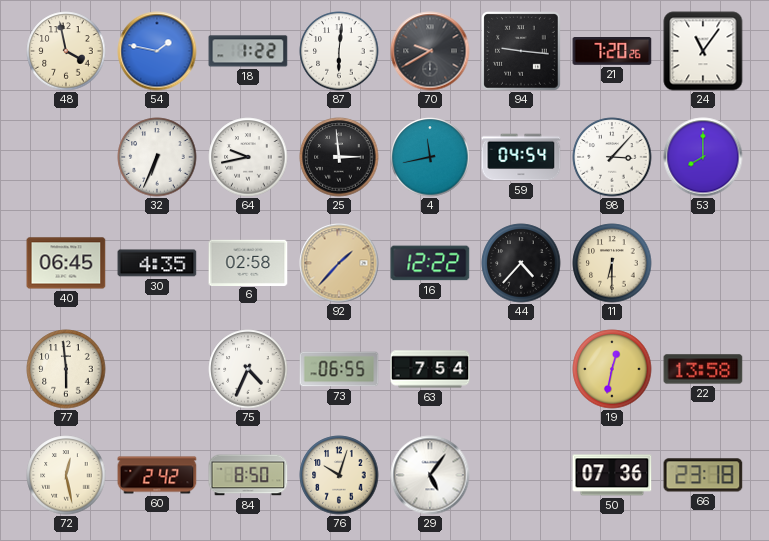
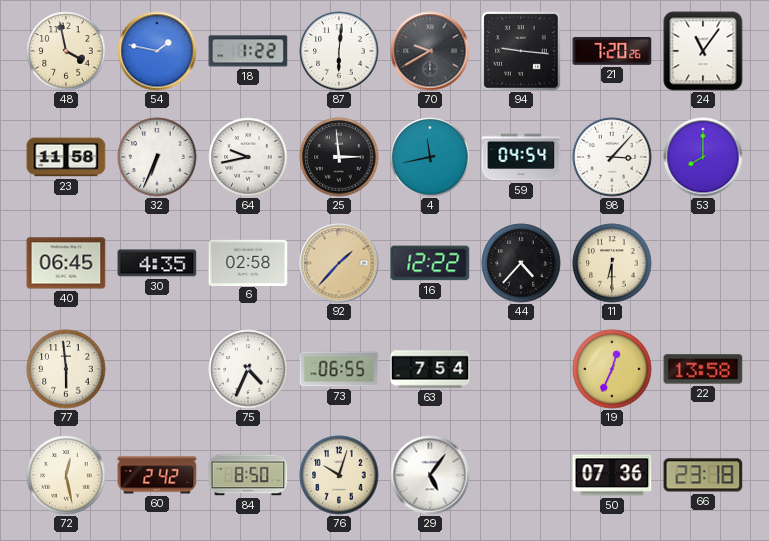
23: none -> 11:58 (66, 157)
19: 12:32 -> 12:34 (612, 369)
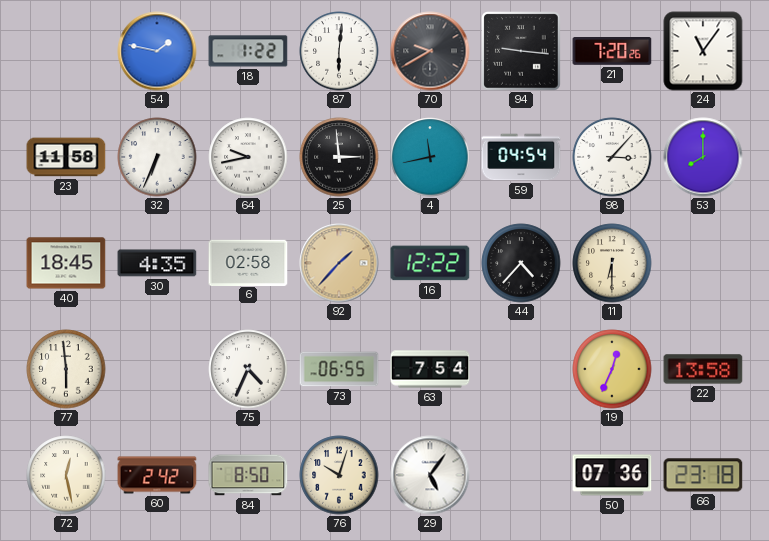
48: 3:58 -> none (66, 51)
40: 06:45 -> 18:45 (66, 263)
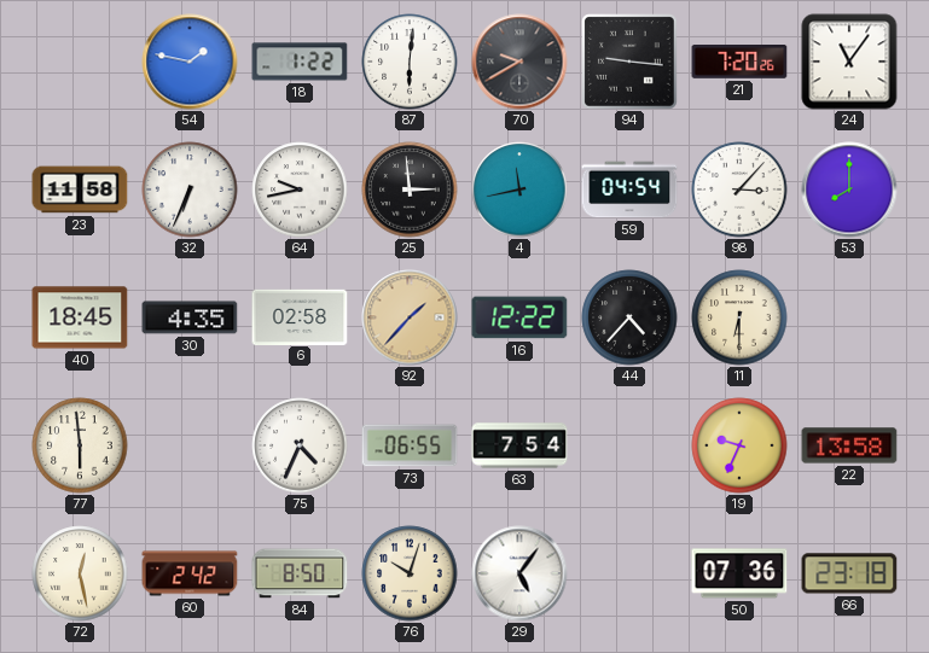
19: 12:34 -> 9:34 (739, 445)
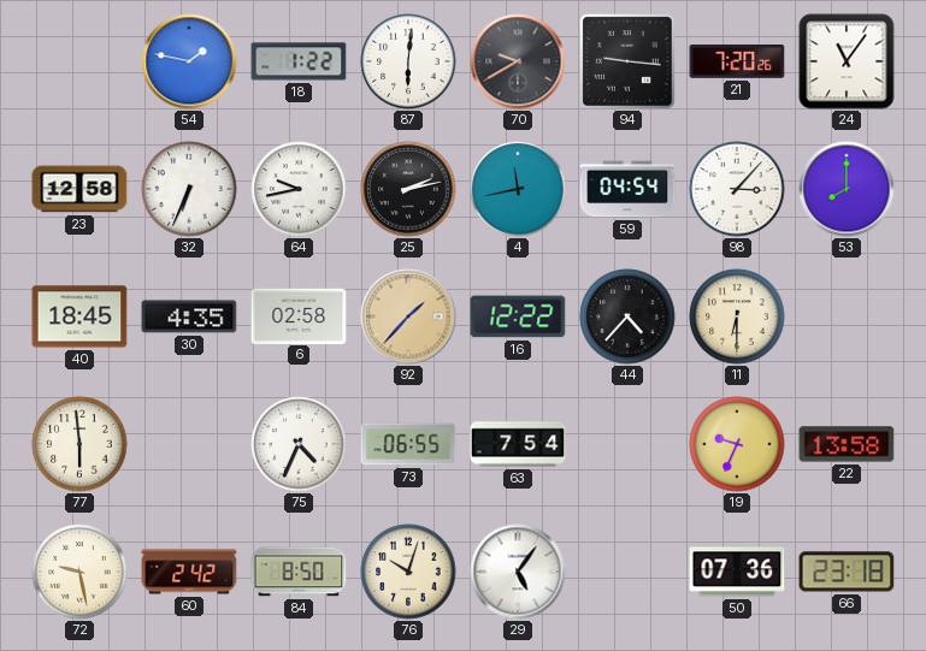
23: 11:58 -> 12:58 (79, 189)
25: 2:59 -> 2:13 (408, 189)
72: 12:28 -> 9:28 (79, 572)
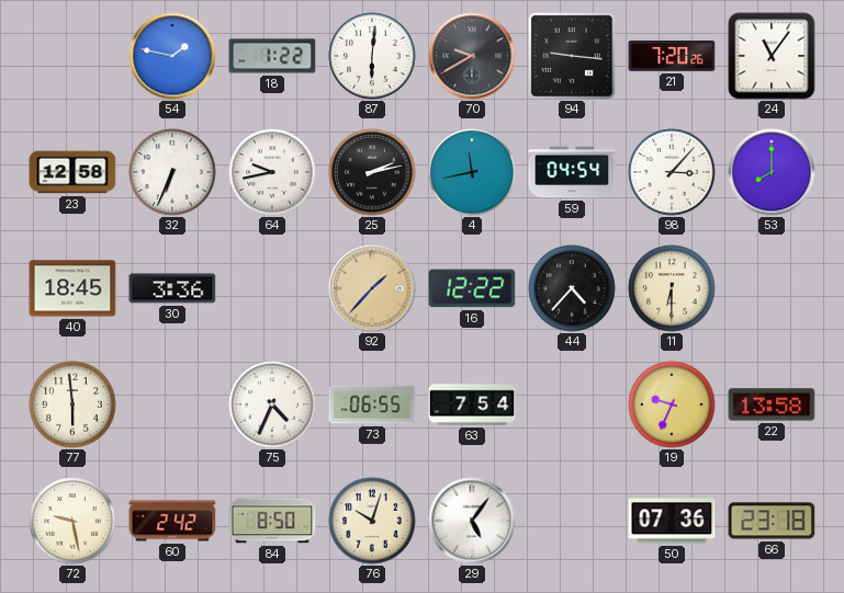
30: 4:35 -> 3:36 (172, 288)
6: 02:58 -> none (299, 315)
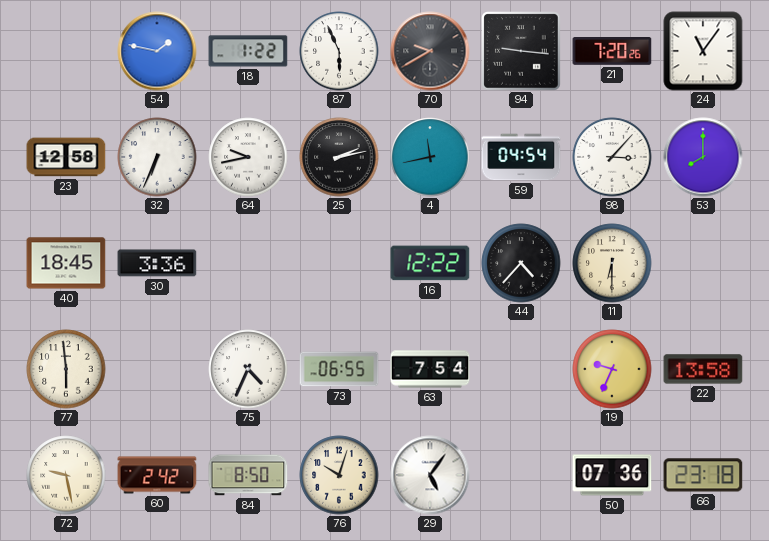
87: 6:01 -> 5:56 (339, 51)
92: 1:37 -> none (372, 288)
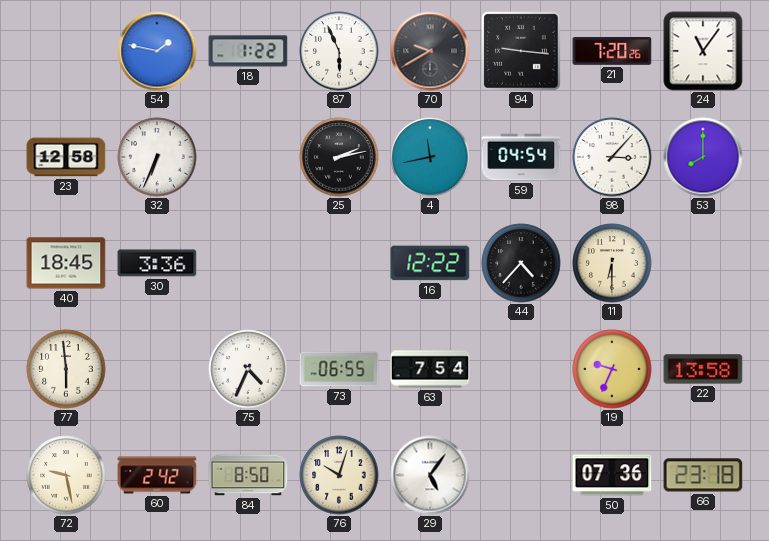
64: 9:43 -> none (248, 157)
